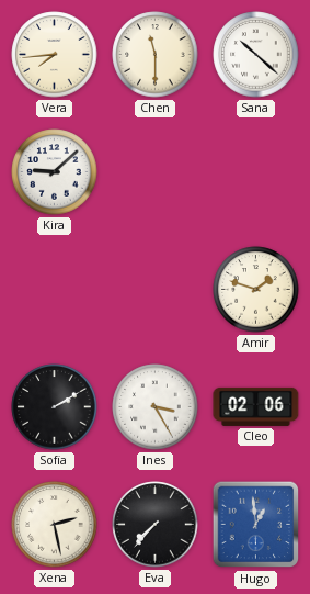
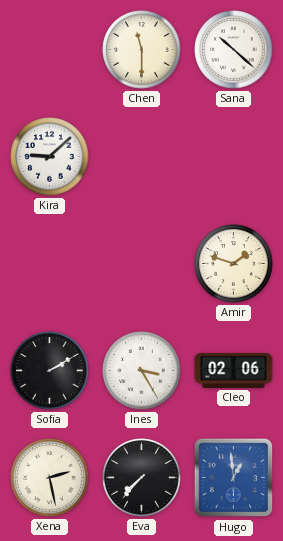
Vera: 7:44 -> none (55, 55)
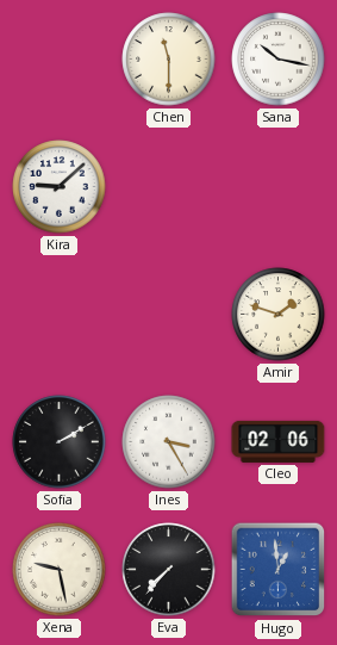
Sana: 10:22 -> 10:17 (279, 60)
Xena: 2:28 -> 9:28 (60, 570)
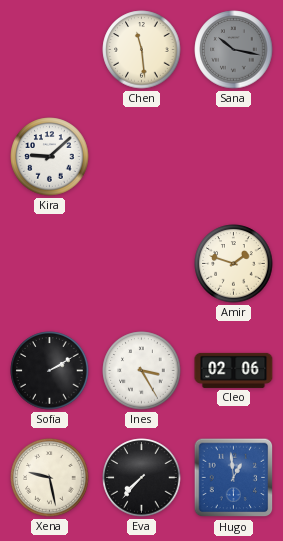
Chen: 11:30 -> 11:29 (142, 50)
Sana dial: white -> grey (234, 50)
